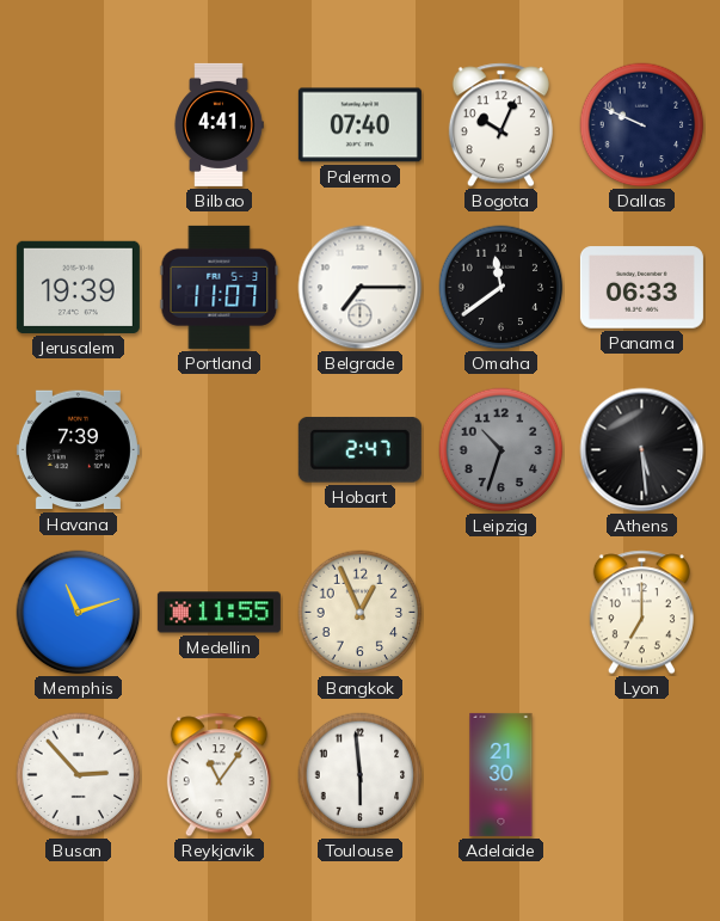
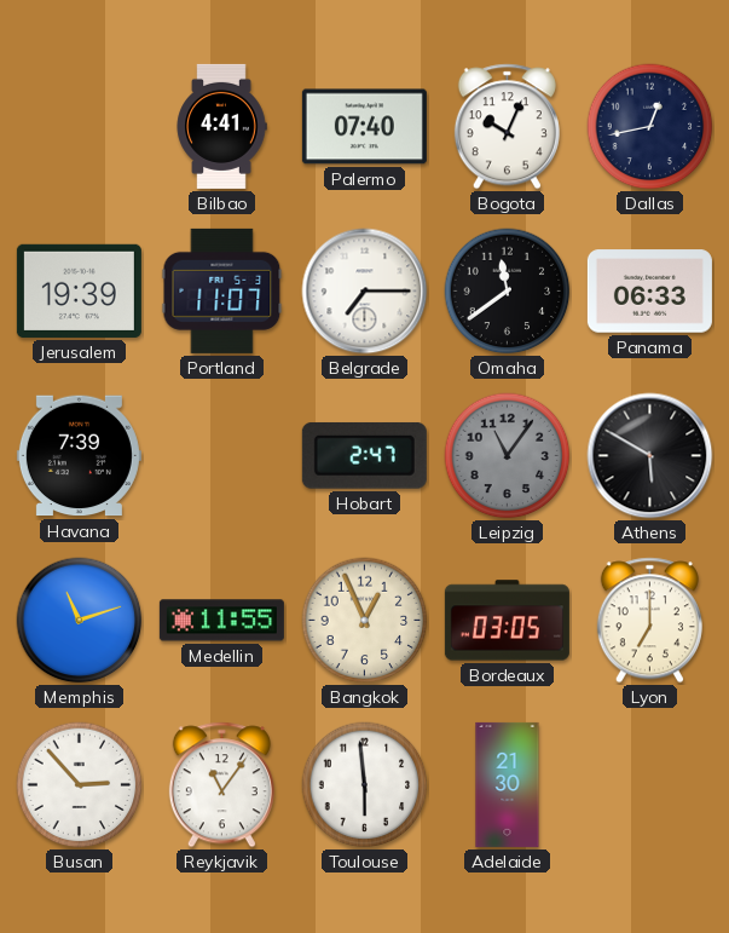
Dallas: 9:49 -> 12:43 (650, 127)
Leipzig: 10:33 -> 11:06 (508, 456)
Athens: 5:29 -> 5:50 (650, 456)
Bordeaux: none -> 03:05 (507, 621)
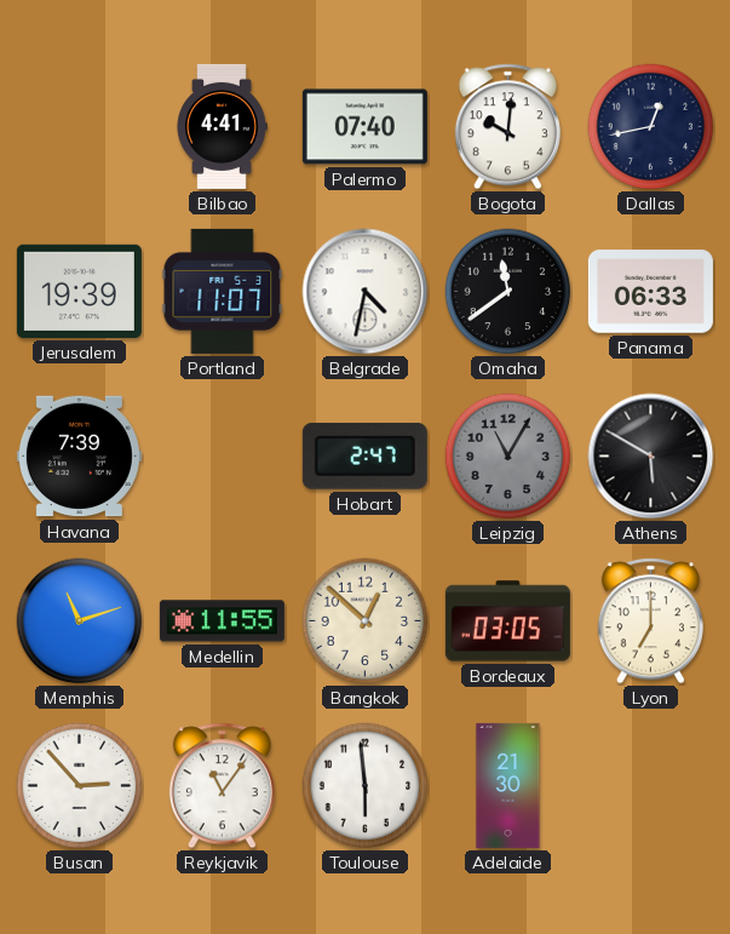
Bogota: 10:04 -> 10:01 (507, 127)
Belgrade: 7:15 -> 4:32 (366, 292)
Leipzig: 11:06 -> 11:05 (508, 457)
Bangkok: 12:56 -> 12:52 (366, 621)
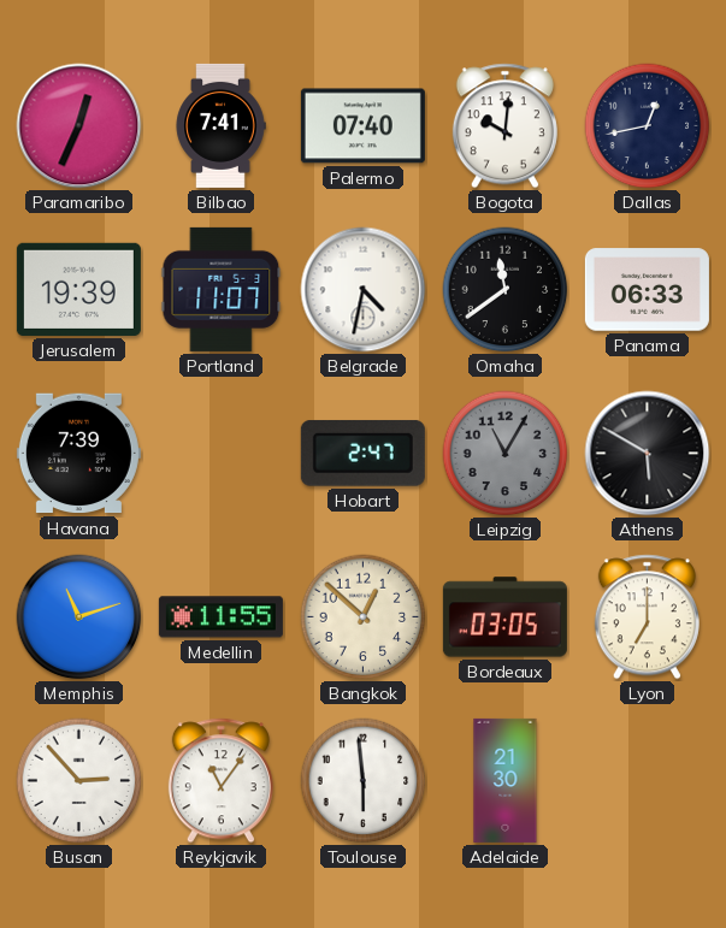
Paramaribo: none -> 12:34 (79, 126)
Bilbao: 4:41 -> 7:41 (220, 125)
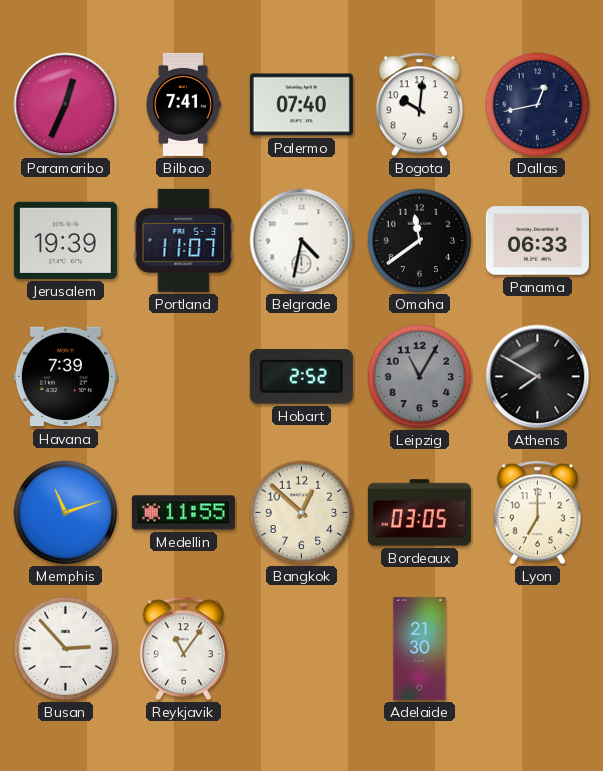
Hobart: 2:47 -> 2:52 (301, 376)
Athens: 5:50 -> 7:50 (538, 377)
Toulouse: 5:59 -> none (364, 781)
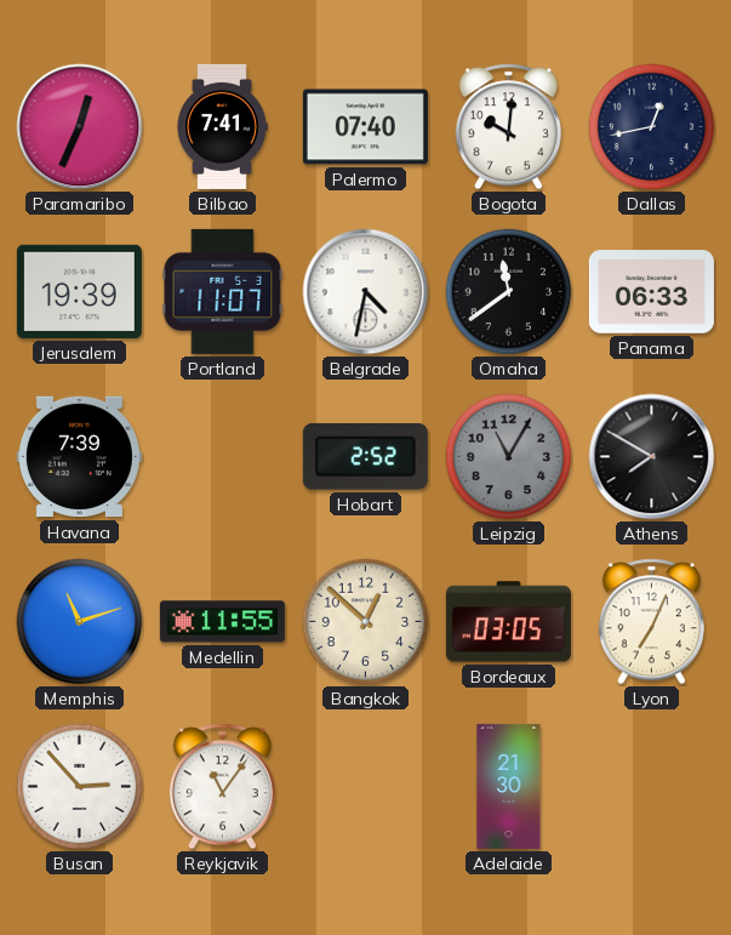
Lyon: 7:00 -> 7:04 (651, 622)
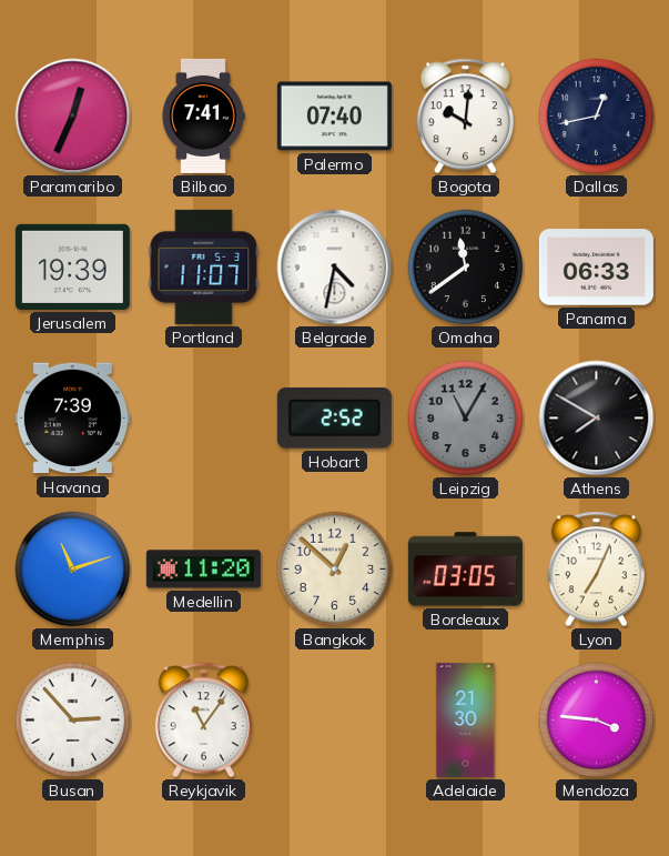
Medellin: 11:55 -> 11:20 (203, 570)
Mendoza: none -> 3:46 (597, 721)
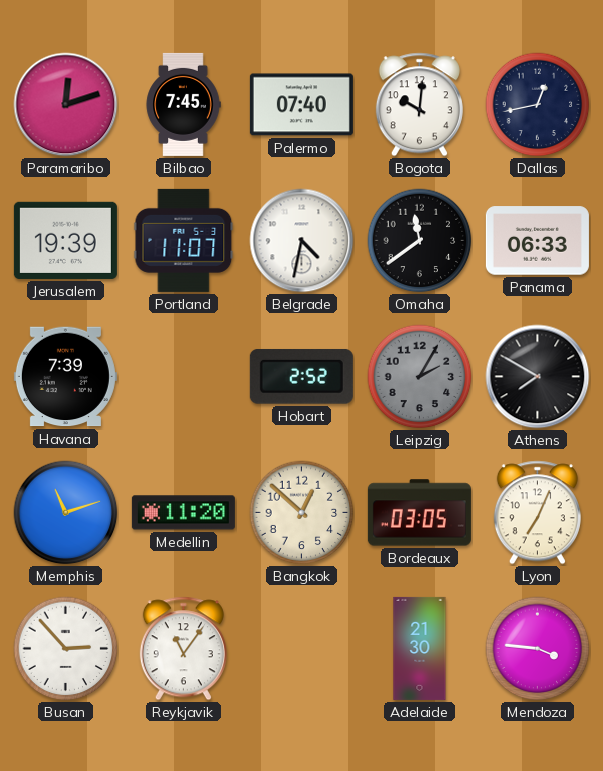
Paramaribo: 12:34 -> 12:12 (66, 105)
Bilbao: 7:41 -> 7:45 (183, 104)
Leipzig: 11:05 -> 2:05 (420, 377)
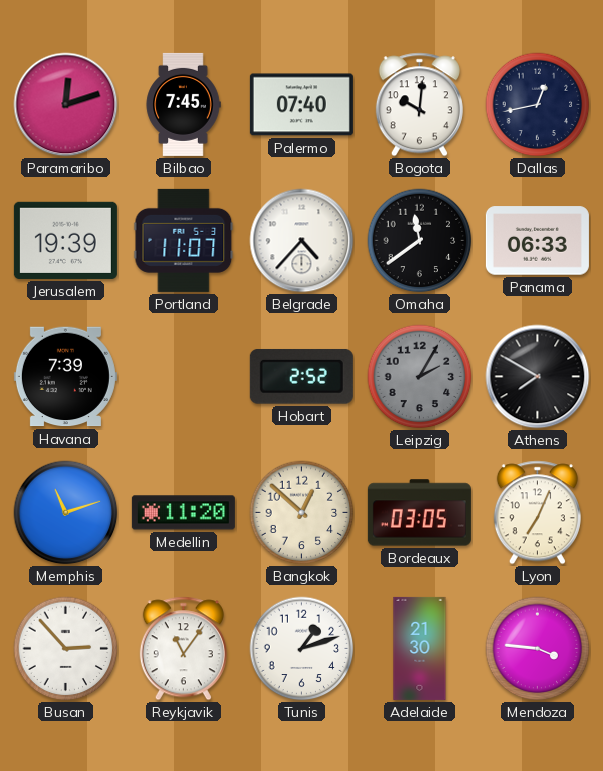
Belgrade: 4:32 -> 4:37 (302, 241)
Tunis: none -> 1:12 (302, 649)
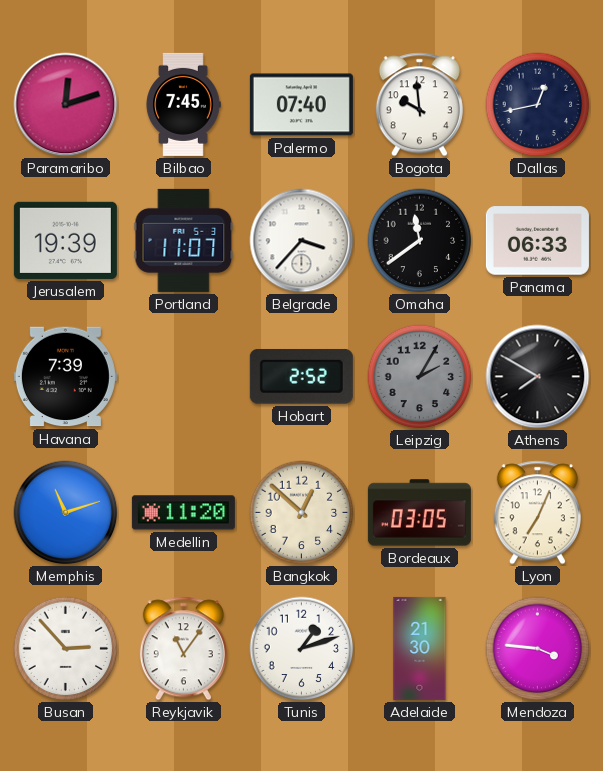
Bogota: 10:01 -> 9:59 (419, 105)
Belgrade: 4:37 -> 3:37 (302, 241)
